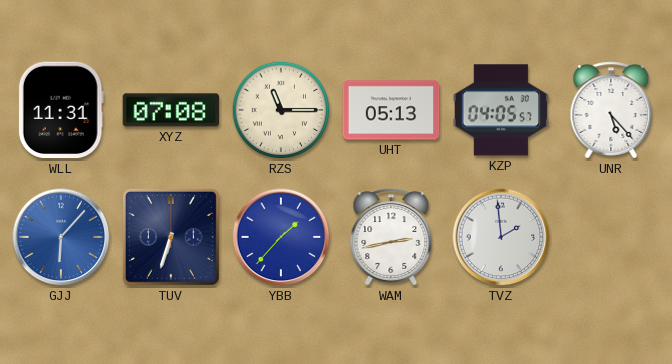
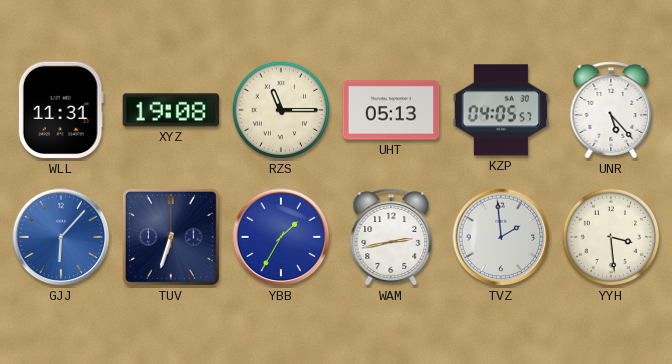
XYZ: 07:08 -> 19:08 (171, 110)
YBB: 1:37 -> 1:35 (281, 237)
YYH: none -> 3:29 (611, 237)
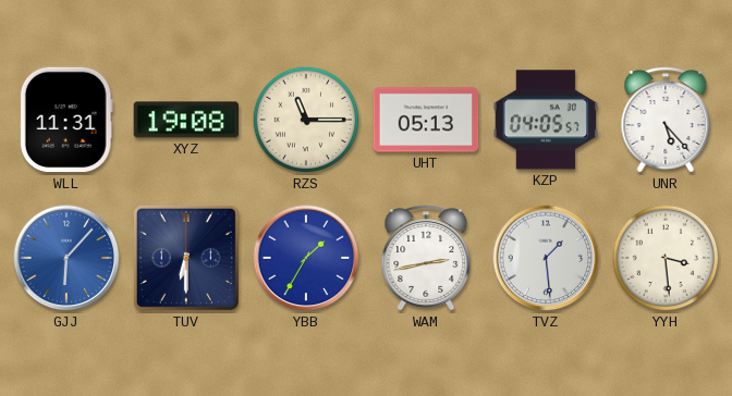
TUV: 6:33 -> 6:30 (186, 258)
TVZ: 1:59 -> 1:29 (546, 258)
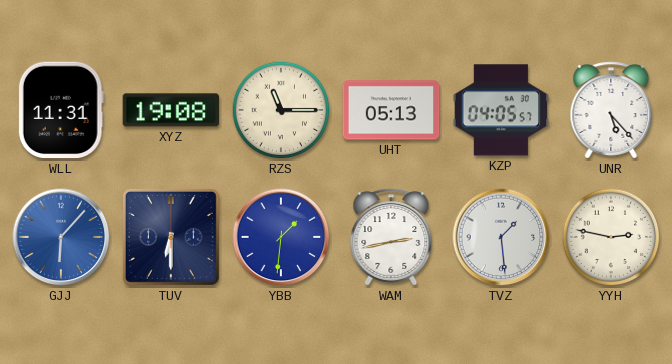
YBB: 1:35 -> 1:31 (281, 237)
YYH: 3:29 -> 2:47 (611, 237)
